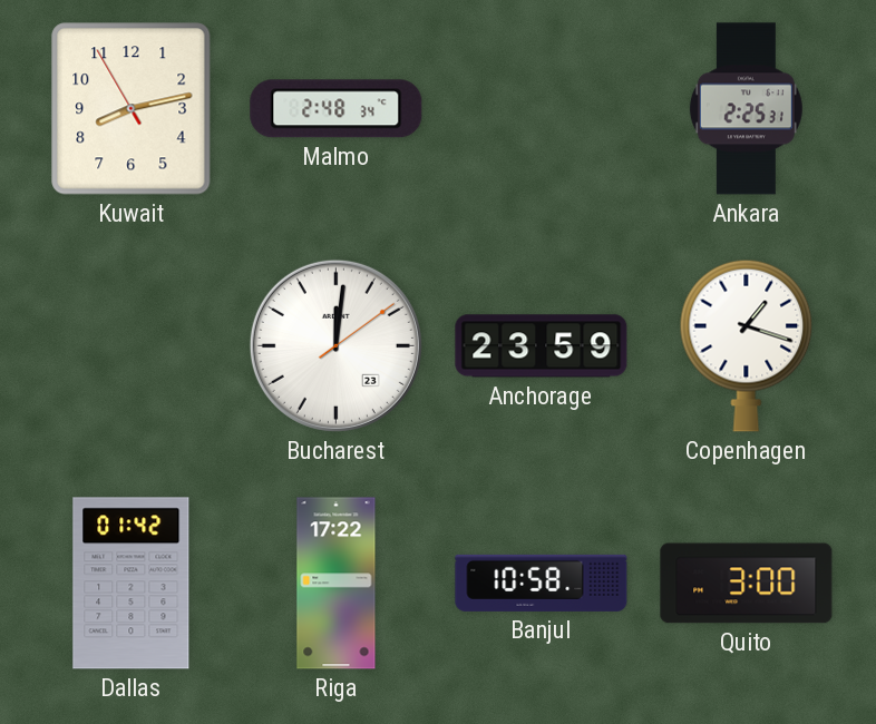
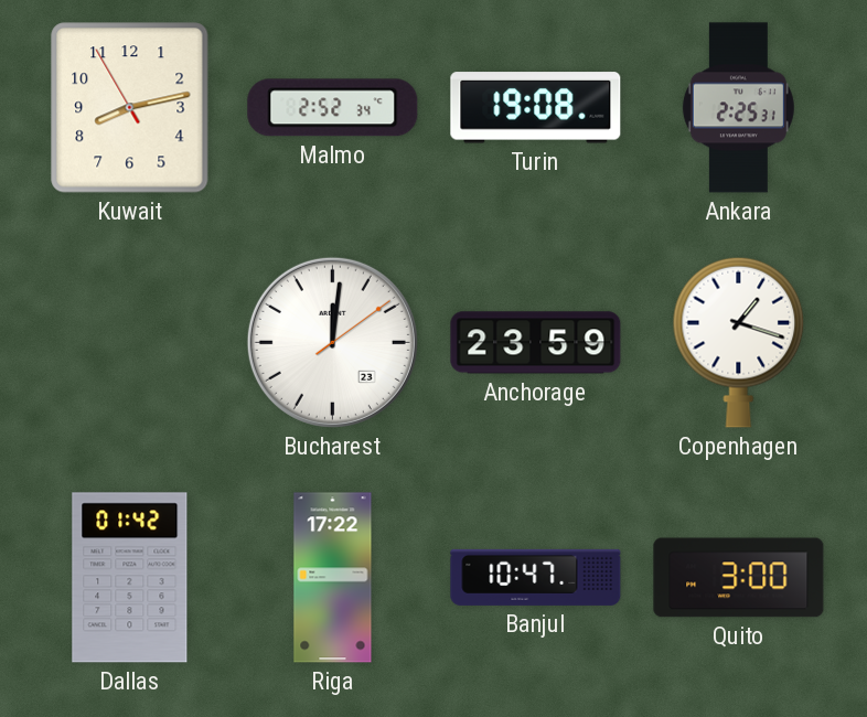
Malmo: 2:48 -> 2:52 (333, 108)
Turin: none -> 19:08 (536, 108)
Banjul: 10:58 -> 10:47 (536, 577)
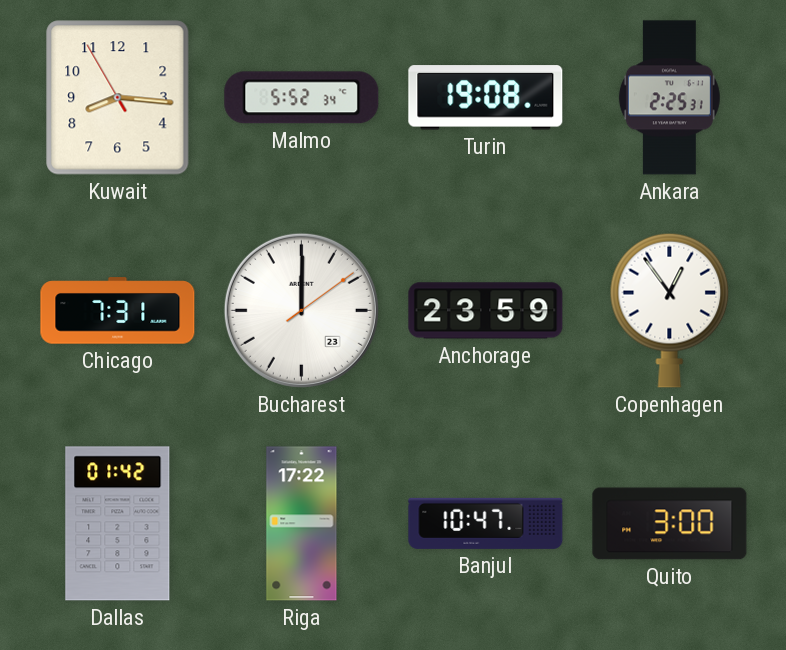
Kuwait: 8:12 -> 8:15 (118, 98)
Malmo: 2:52 -> 5:52 (302, 98)
Chicago: none -> 7:31 (118, 311)
Bucharest: 12:01 -> 12:00 (301, 310)
Copenhagen: 1:18 -> 12:54 (670, 310)
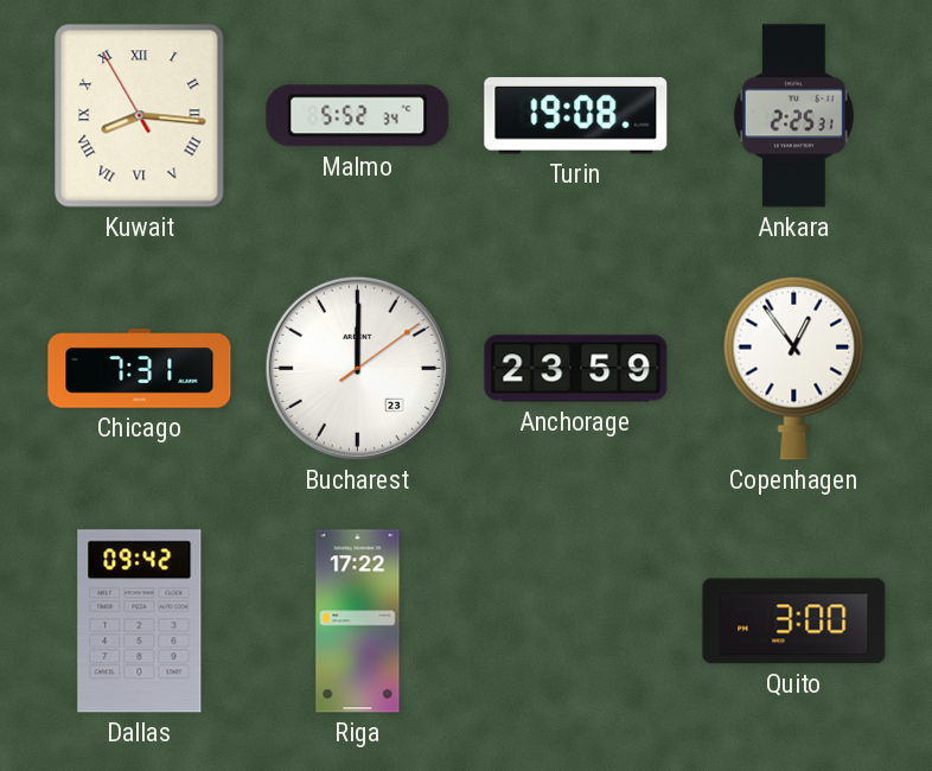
Kuwait numerals: Arabic -> Roman (140, 116)
Dallas: 01:42 -> 09:42 (140, 622)
Banjul: 10:47 -> none (486, 523)
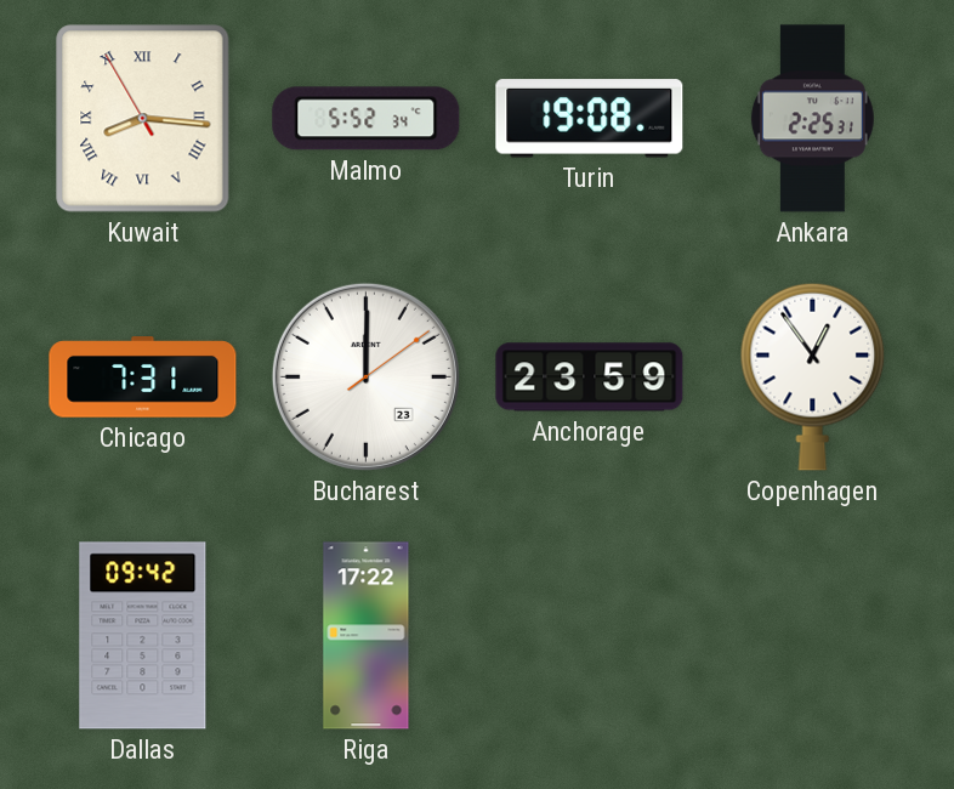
Quito: 3:00 -> none (794, 622)
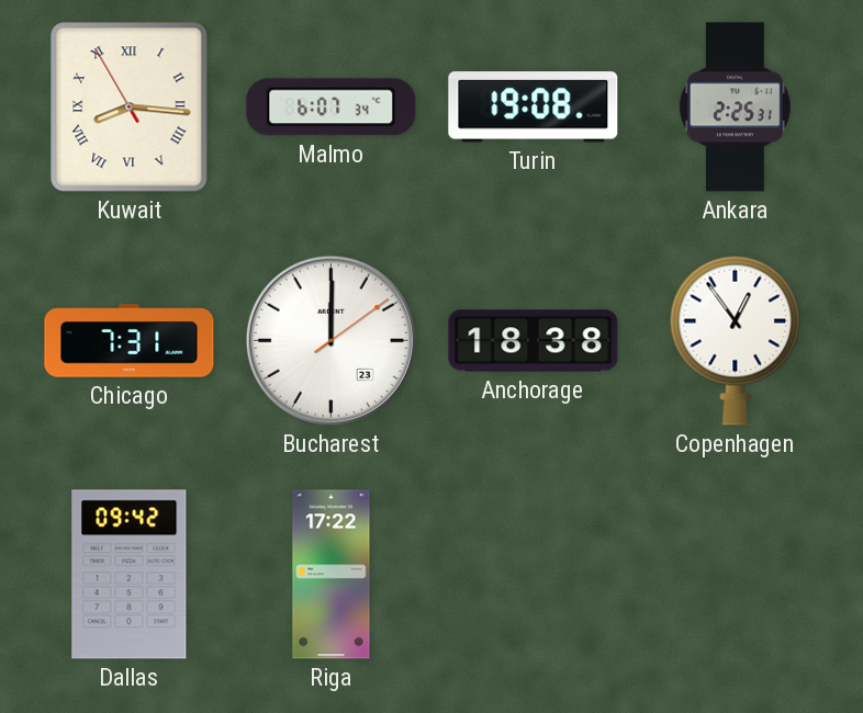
Malmo: 5:52 -> 6:07 (332, 107)
Anchorage: 23:59 -> 18:38 (534, 341)
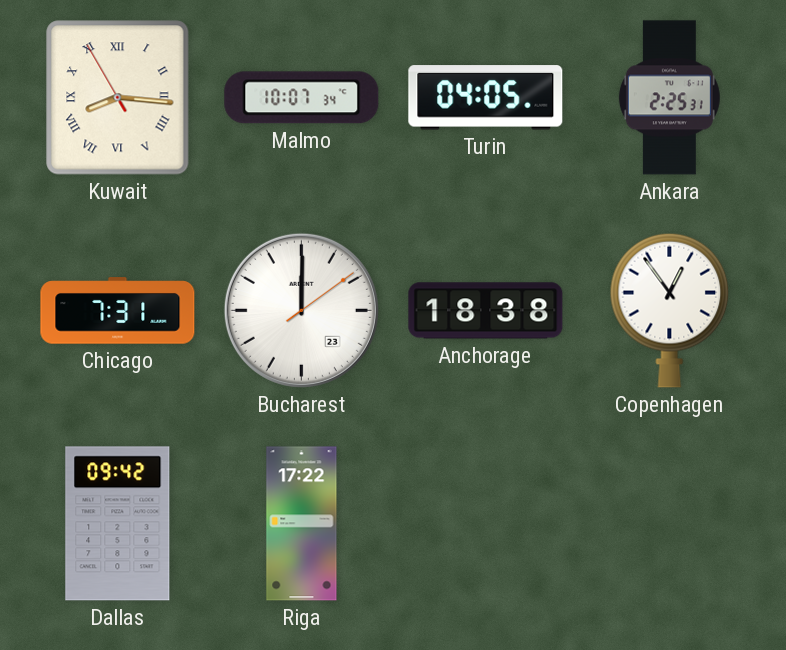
Malmo: 6:07 -> 10:07 (302, 98)
Turin: 19:08 -> 04:05 (486, 98)
